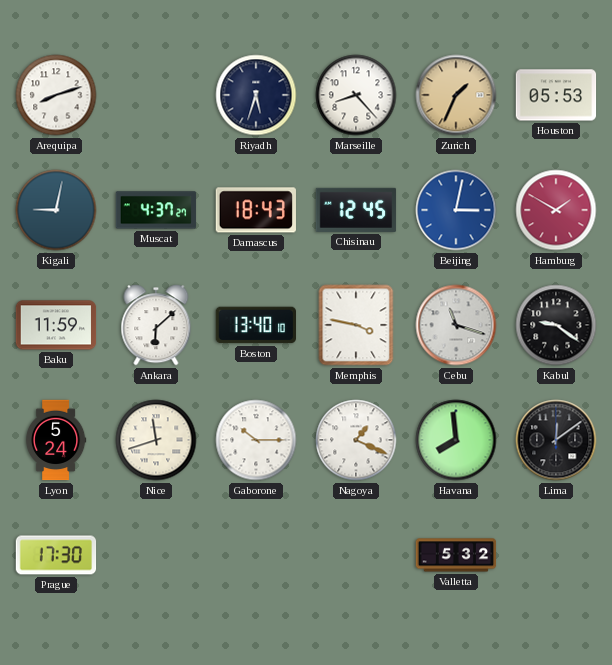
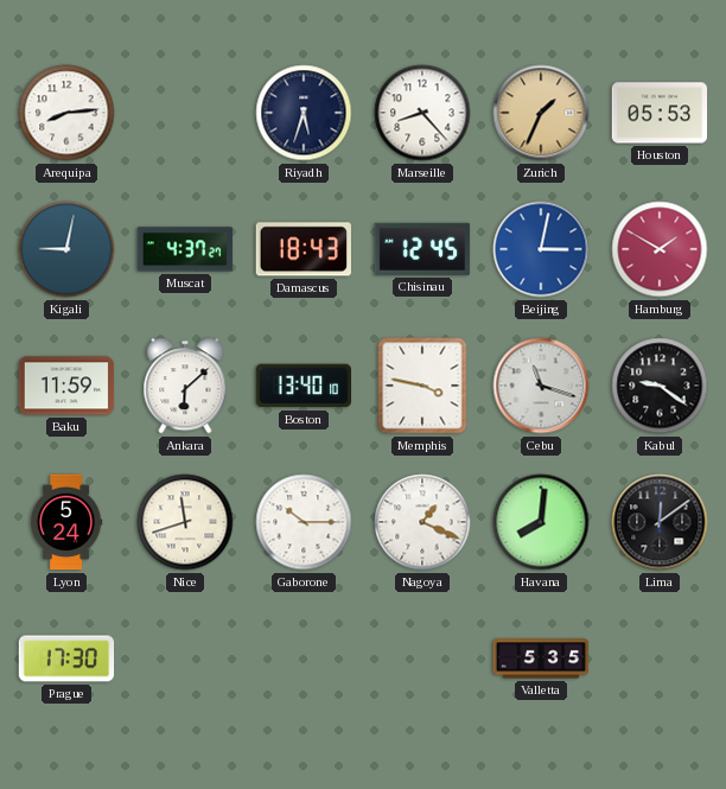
Arequipa: 8:12 -> 8:14 (66, 113)
Havana: 7:59 -> 8:01 (541, 522)
Valletta: 5:32 -> 5:35 (541, 658)
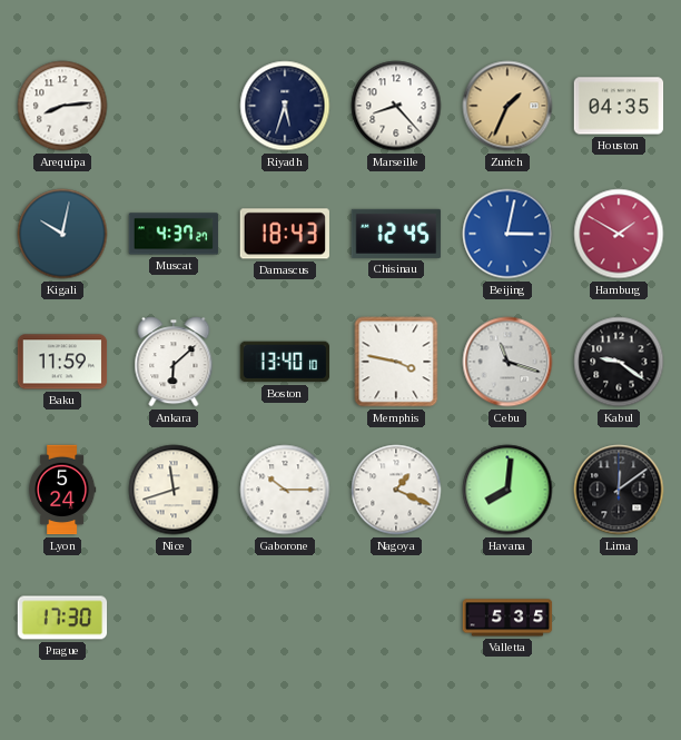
Houston: 05:53 -> 04:35 (619, 106)
Kigali: 9:02 -> 10:02 (62, 234)
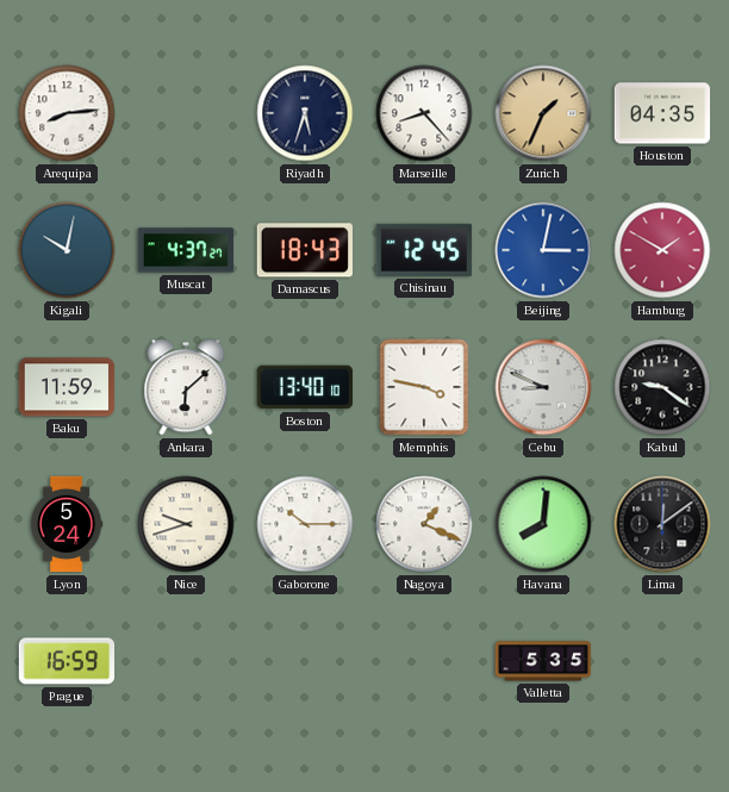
Cebu: 11:18 -> 8:49 (543, 387)
Nice: 11:42 -> 9:42 (186, 524)
Prague: 17:30 -> 16:59 (67, 661)
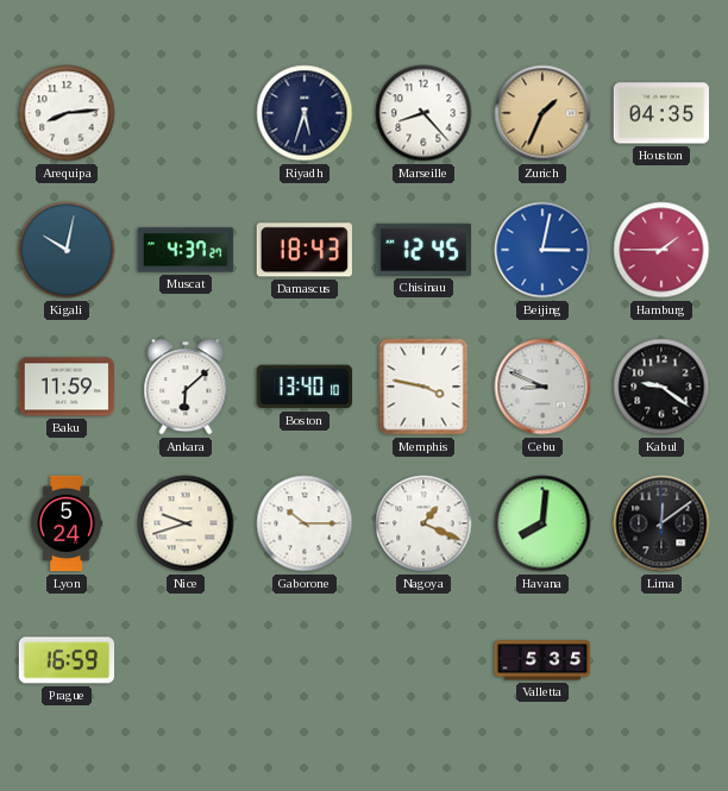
Hamburg: 1:50 -> 1:45 (661, 250)
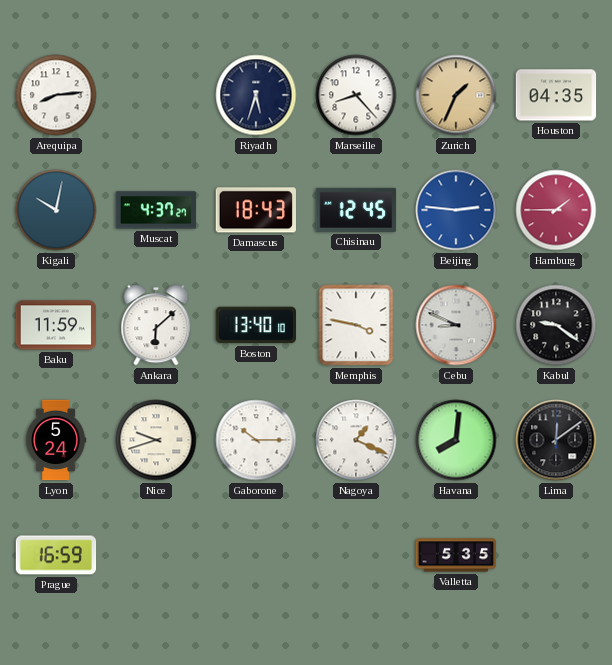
Beijing: 3:02 -> 2:46 (456, 210)
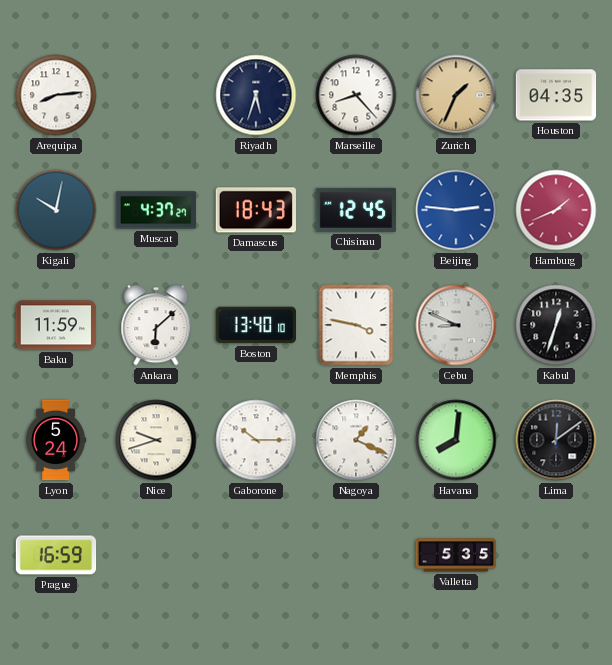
Hamburg: 1:45 -> 1:41 (556, 210)
Kabul: 9:21 -> 12:33 (556, 325)
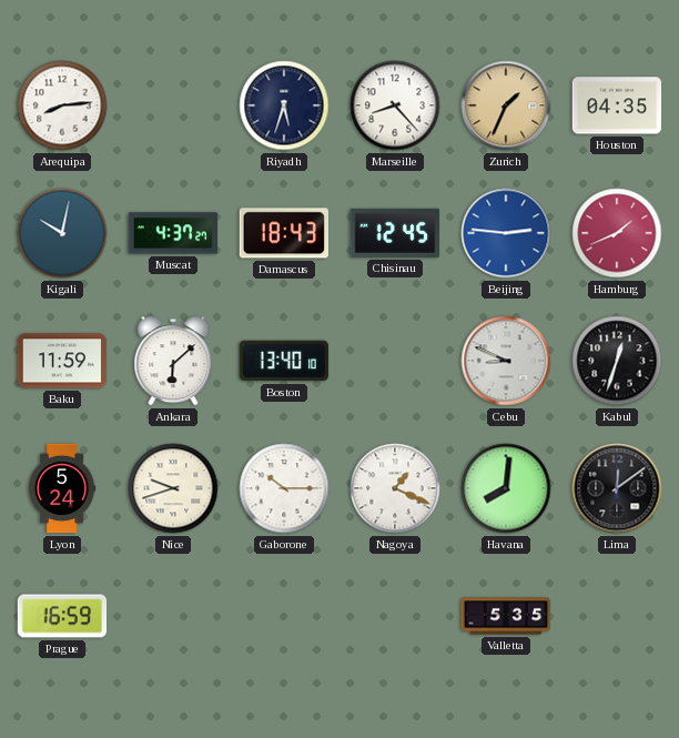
Memphis: 3:47 -> none (356, 325)
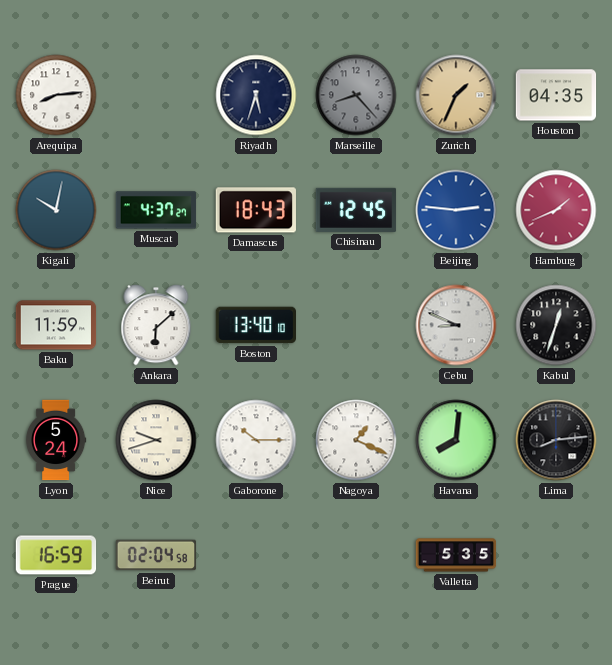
Marseille dial: white -> grey (356, 95)
Lima: 12:09 -> 8:14 (556, 440)
Beirut: none -> 02:04 (156, 555)
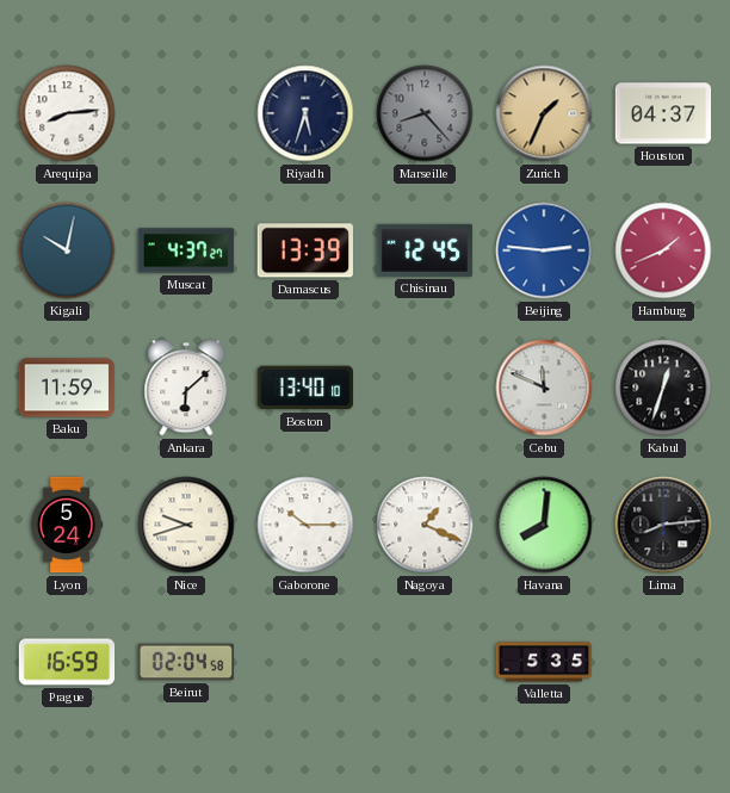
Houston: 04:35 -> 04:37 (663, 113)
Damascus: 18:43 -> 13:39 (305, 250)
Cebu: 8:49 -> 11:49 (544, 388)
